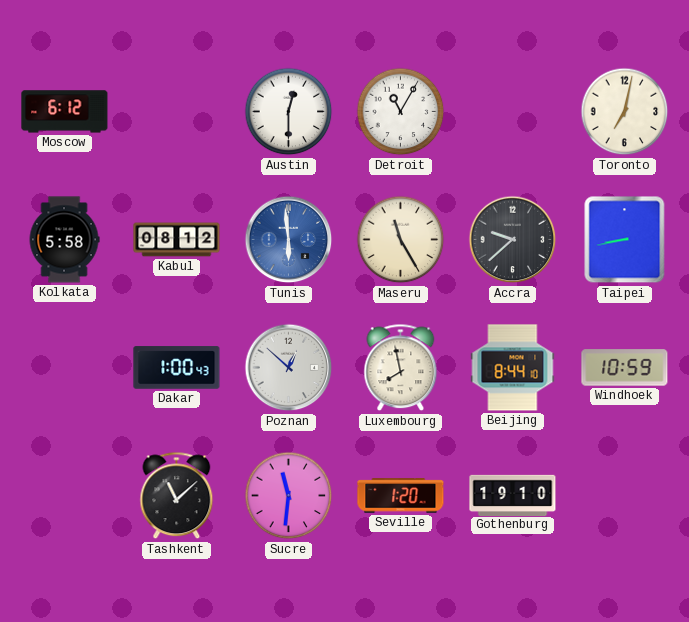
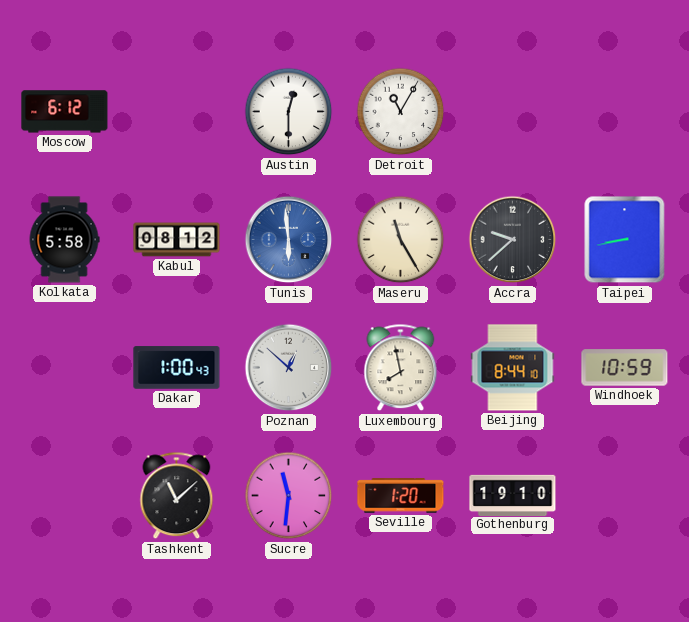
Toronto: 7:02 -> none (625, 112)
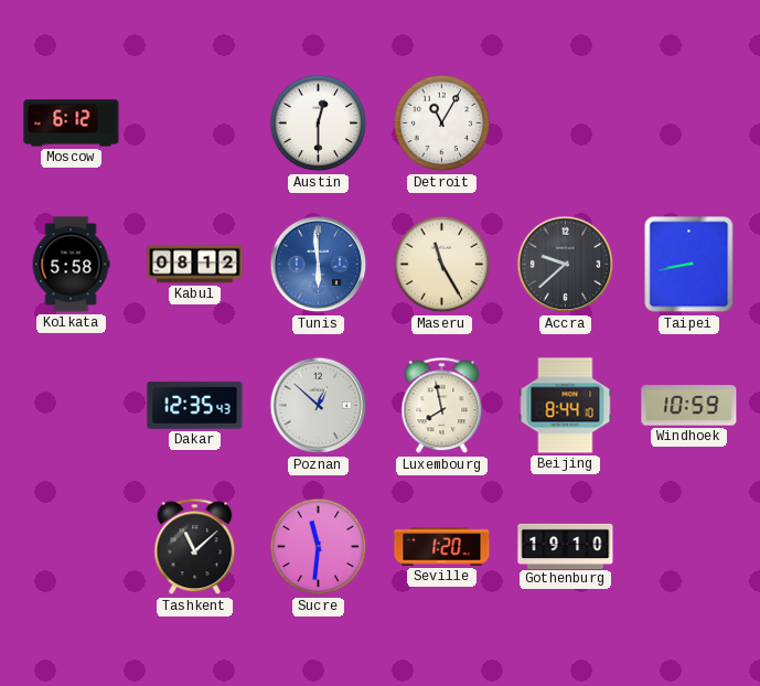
Dakar: 1:00 -> 12:35 (195, 406)
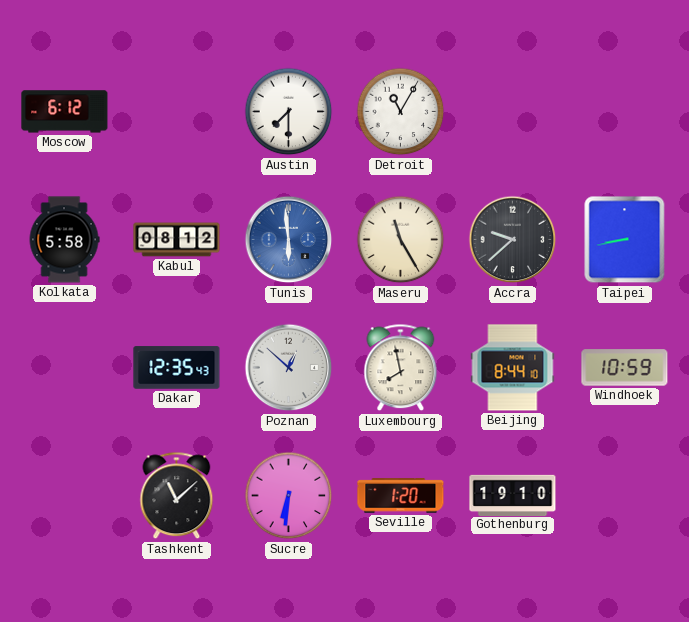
Austin: 12:30 -> 7:30 (289, 112)
Sucre: 11:31 -> 6:31 (289, 496)
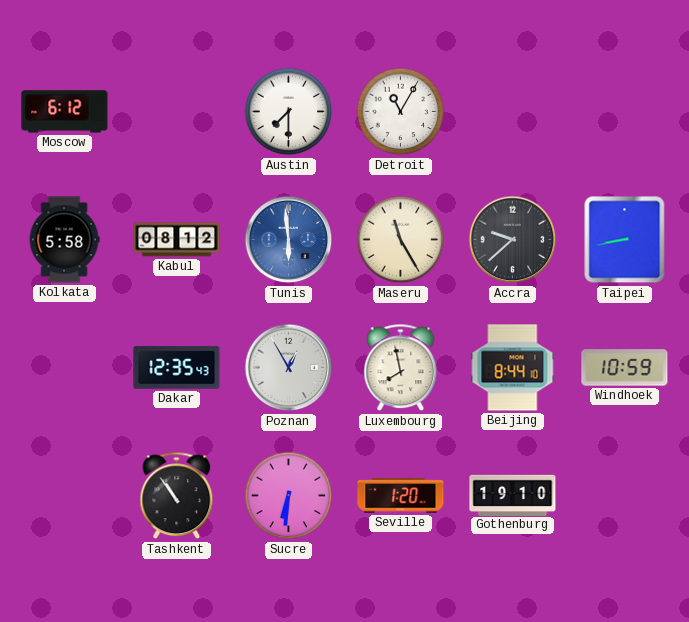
Poznan: 12:52 -> 12:55 (289, 368)
Tashkent: 11:08 -> 10:54 (177, 496)
